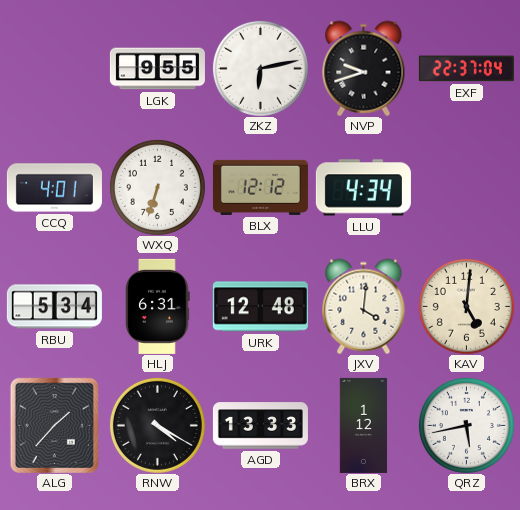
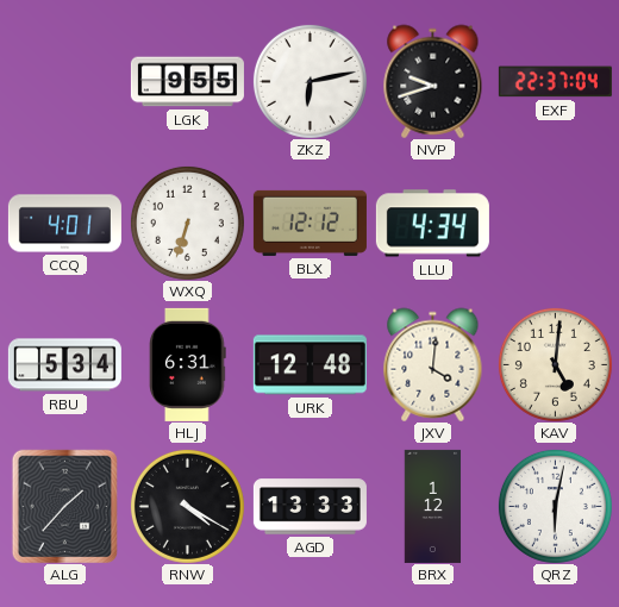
QRZ: 5:43 -> 6:02 (555, 506)
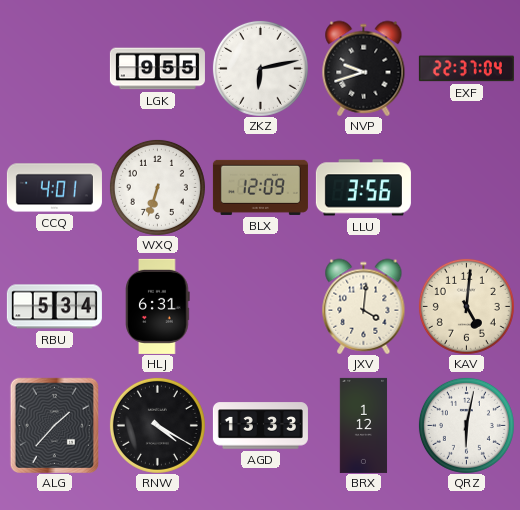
BLX: 12:12 -> 12:09 (260, 187)
LLU: 4:34 -> 3:56 (363, 188)
URK: 12:48 -> none (309, 365)
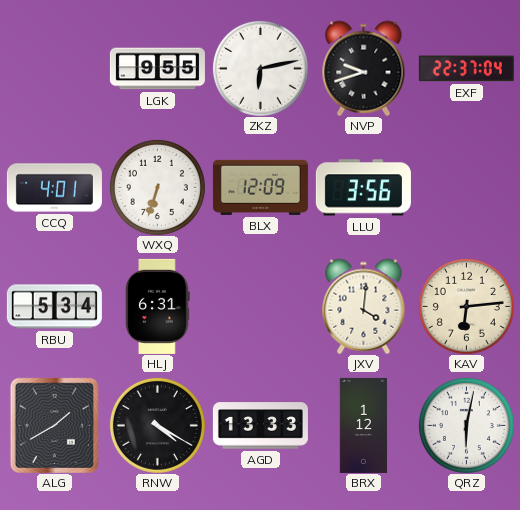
KAV: 5:01 -> 6:14 (466, 306)
ALG: 1:37 -> 1:40 (54, 425)
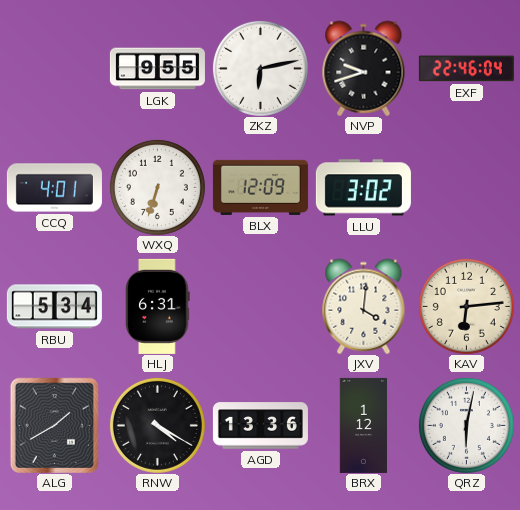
EXF: 22:37 -> 22:46 (466, 69)
LLU: 3:56 -> 3:02 (363, 188)
AGD: 13:33 -> 13:36 (260, 426)
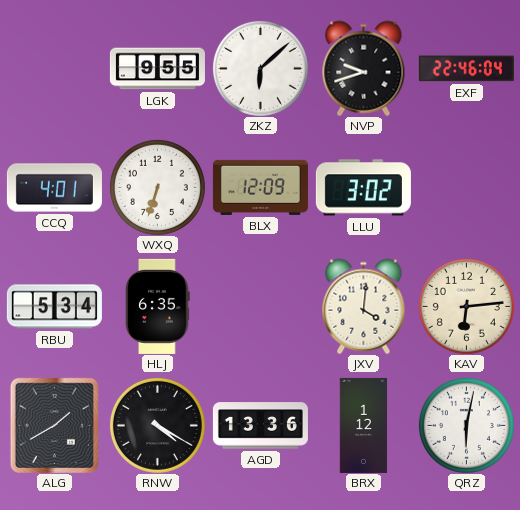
ZKZ: 6:13 -> 6:08 (260, 68)
HLJ: 6:31 -> 6:35 (158, 306)
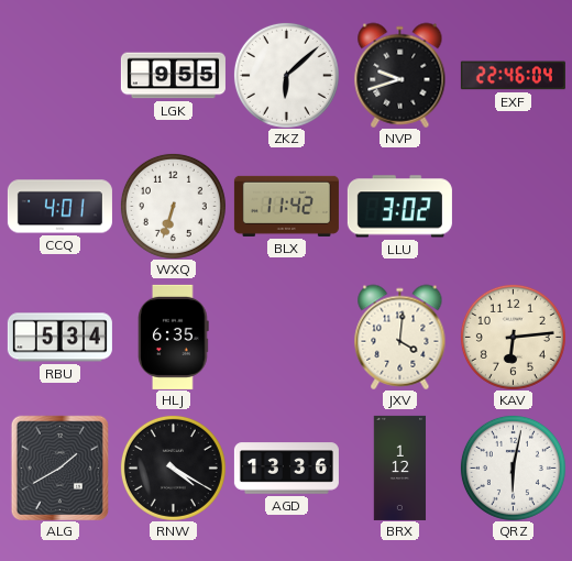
BLX: 12:09 -> 11:42 (286, 206)
